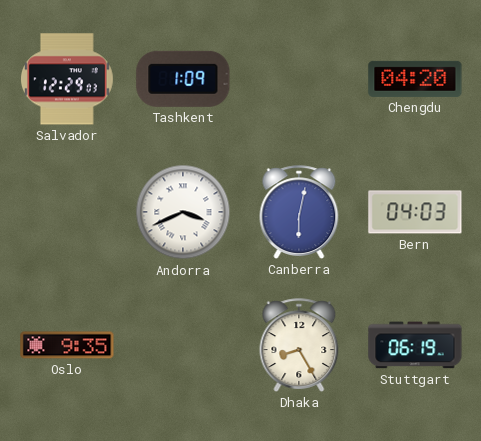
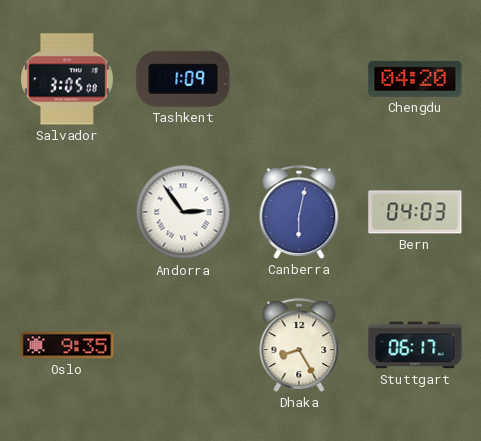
Salvador: 12:29 -> 3:05 (67, 79)
Andorra: 3:41 -> 2:54 (183, 212)
Stuttgart: 06:19 -> 06:17 (415, 345)
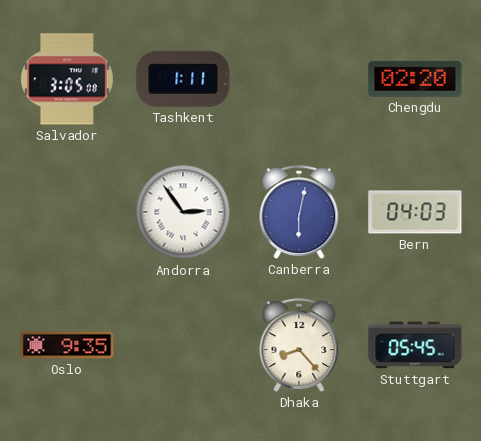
Tashkent: 1:09 -> 1:11 (183, 79)
Chengdu: 04:20 -> 02:20 (415, 79)
Dhaka: 8:25 -> 8:23 (299, 345)
Stuttgart: 06:17 -> 05:45 (415, 345)
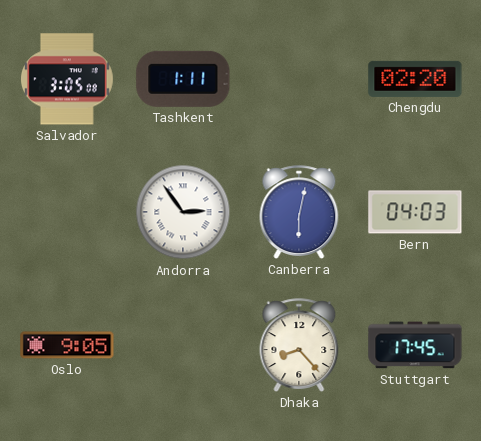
Oslo: 9:35 -> 9:05 (67, 345)
Stuttgart: 05:45 -> 17:45 (415, 345)
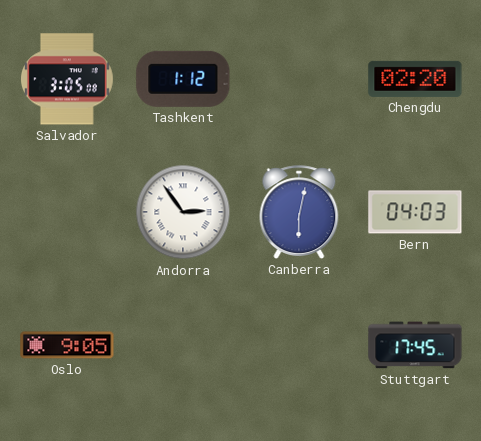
Tashkent: 1:11 -> 1:12 (183, 79)
Dhaka: 8:23 -> none (299, 345)
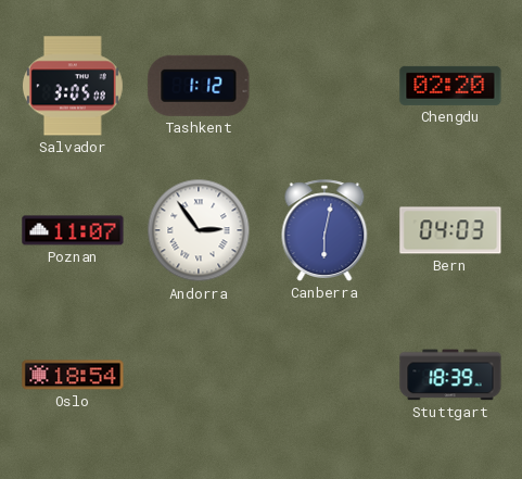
Poznan: none -> 11:07 (73, 230)
Oslo: 9:05 -> 18:54 (73, 375)
Stuttgart: 17:45 -> 18:39 (450, 375)
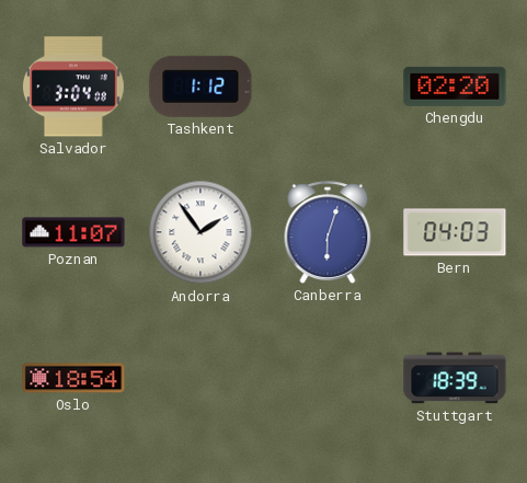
Salvador: 3:05 -> 3:04 (73, 87)
Andorra: 2:54 -> 1:54 (201, 232)
Canberra: 6:02 -> 6:03 (328, 232)
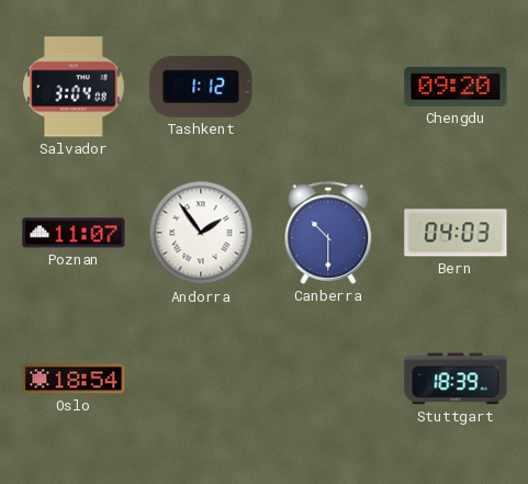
Chengdu: 02:20 -> 09:20 (456, 87)
Canberra: 6:03 -> 10:30 (328, 233)
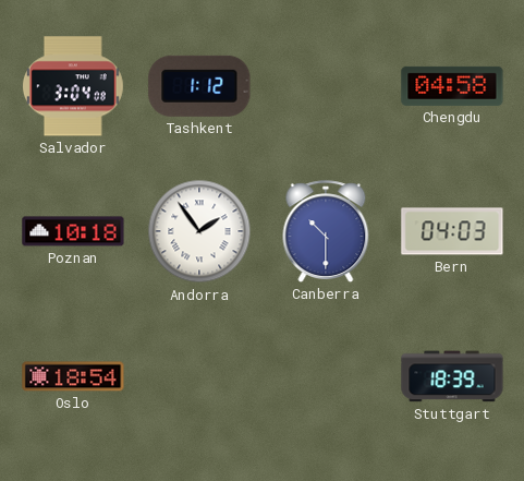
Chengdu: 09:20 -> 04:58 (452, 86)
Poznan: 11:07 -> 10:18 (73, 231)
